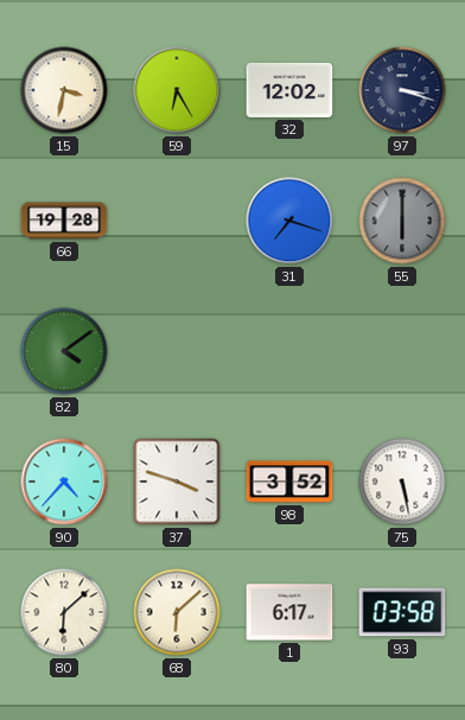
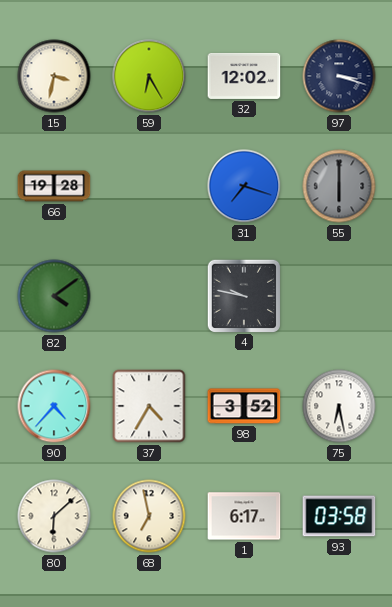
4: none -> 9:47 (243, 295)
37: 3:48 -> 4:35 (149, 406)
75: 5:28 -> 6:28 (339, 406)
68: 6:08 -> 6:58 (149, 516)
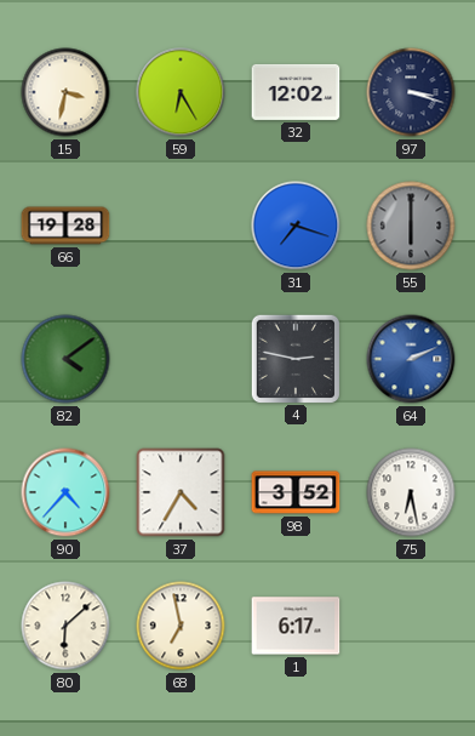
4: 9:47 -> 2:47 (294, 358)
64: none -> 2:11 (411, 359)
93: 03:58 -> none (339, 516)
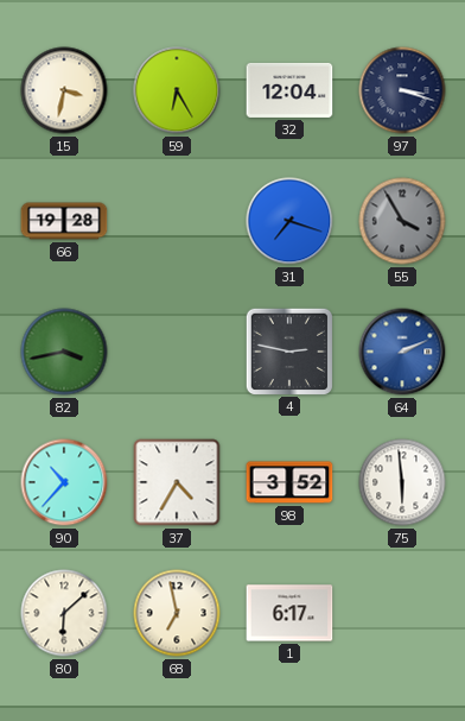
32: 12:02 -> 12:04 (289, 90)
55: 6:00 -> 3:55 (402, 221)
82: 4:09 -> 3:43 (64, 352)
90: 4:37 -> 10:37 (64, 482)
75: 6:28 -> 5:59 (402, 482)
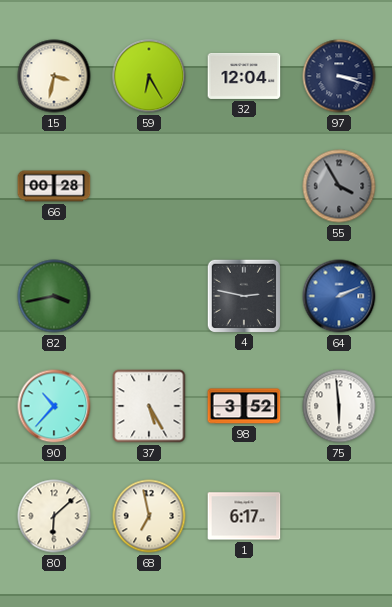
66: 19:28 -> 00:28 (54, 186)
31: 7:18 -> none (289, 221)
37: 4:35 -> 5:25 (149, 406)
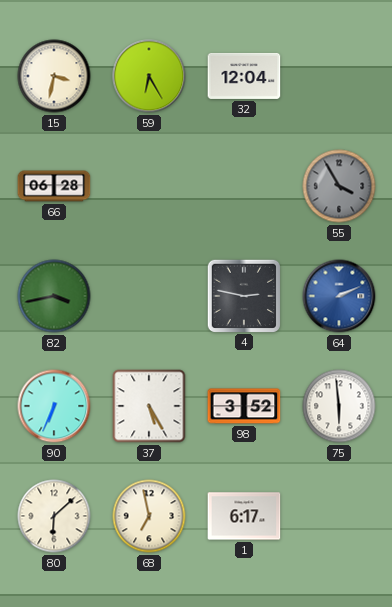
97: 3:18 -> none (339, 76)
66: 00:28 -> 06:28 (54, 186)
90: 10:37 -> 6:34 (54, 406)
